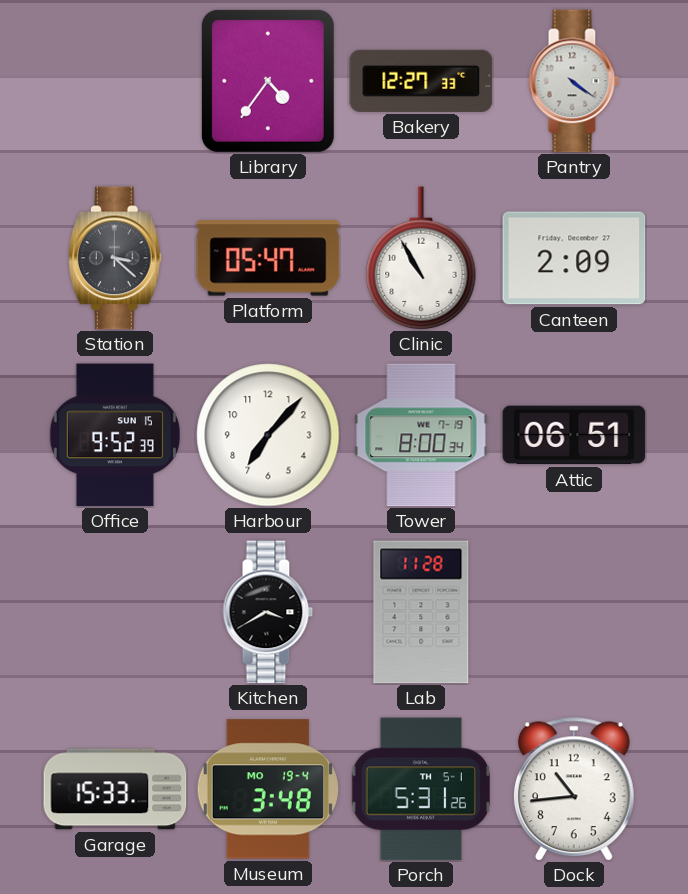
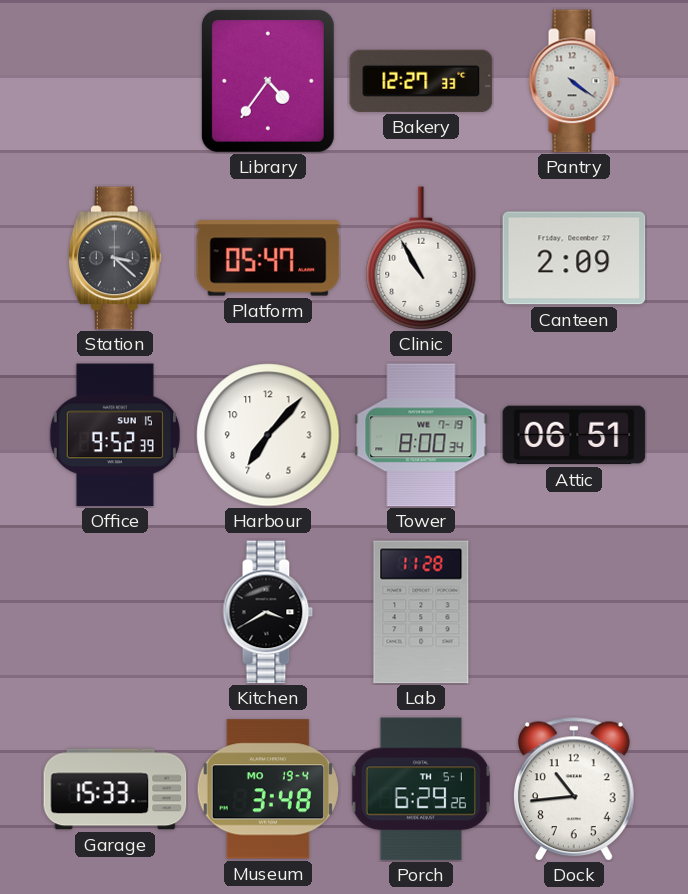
Porch: 5:31 -> 6:29 (421, 789)
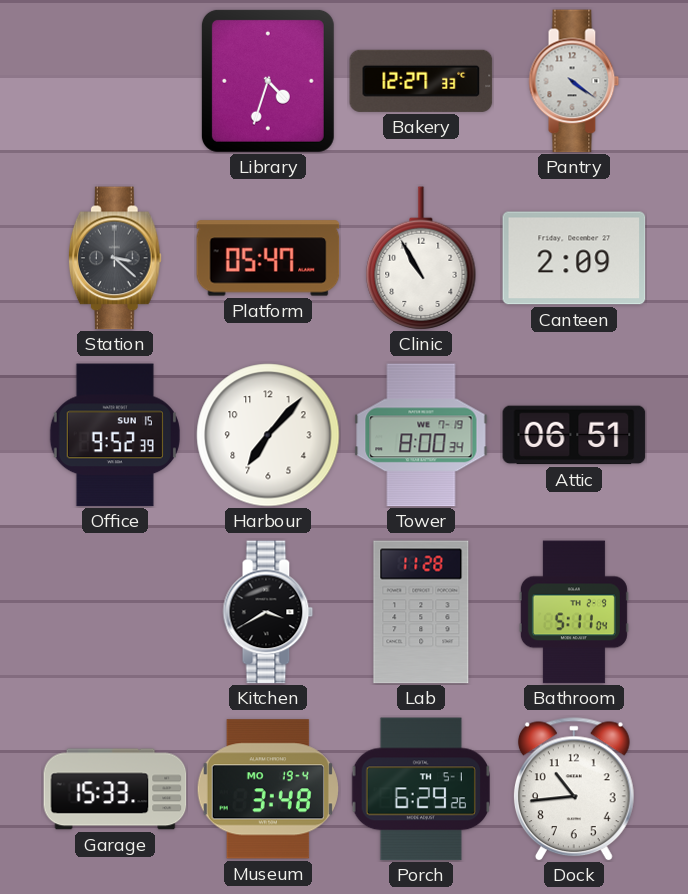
Library: 4:36 -> 4:33 (268, 81)
Bathroom: none -> 5:11 (574, 612)
